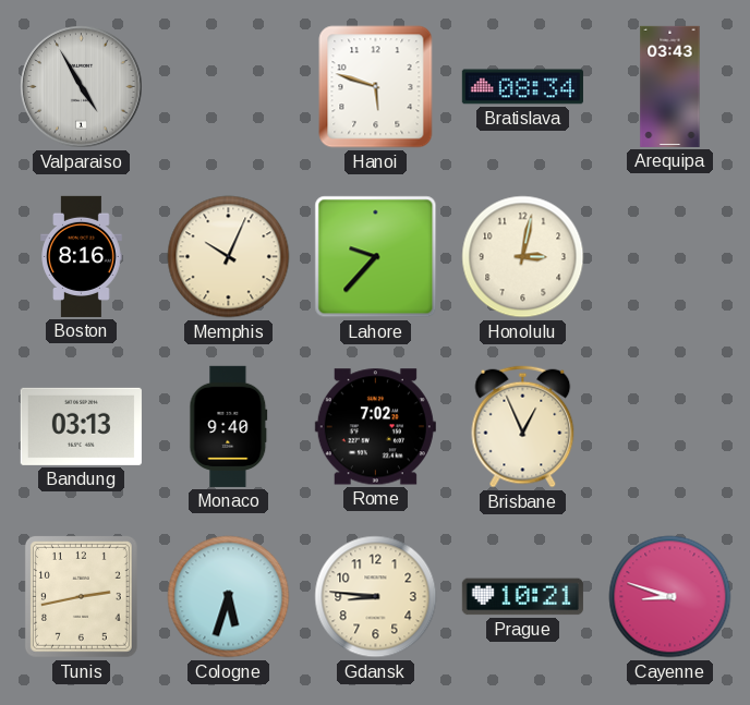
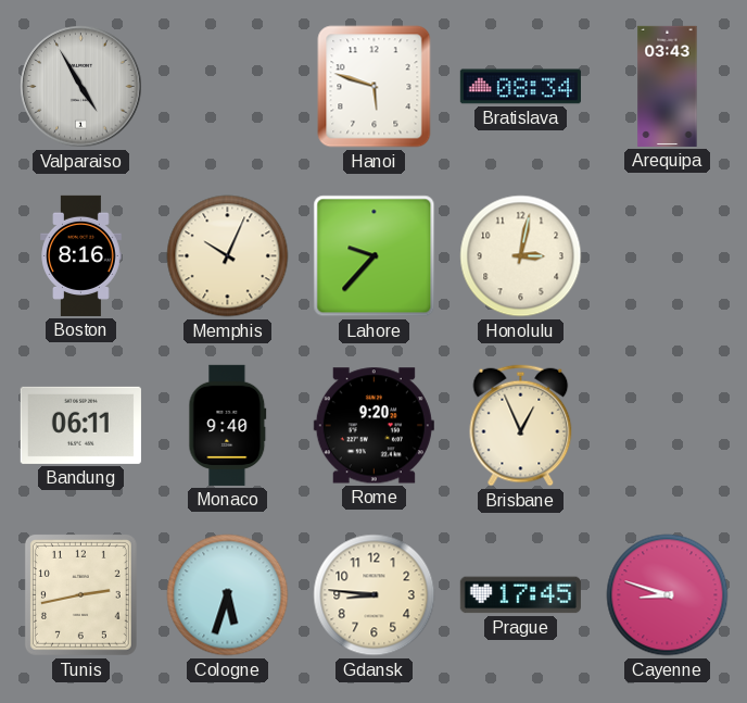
Bandung: 03:13 -> 06:11 (80, 425)
Rome: 7:02 -> 9:20 (373, 426)
Prague: 10:21 -> 17:45 (520, 595)
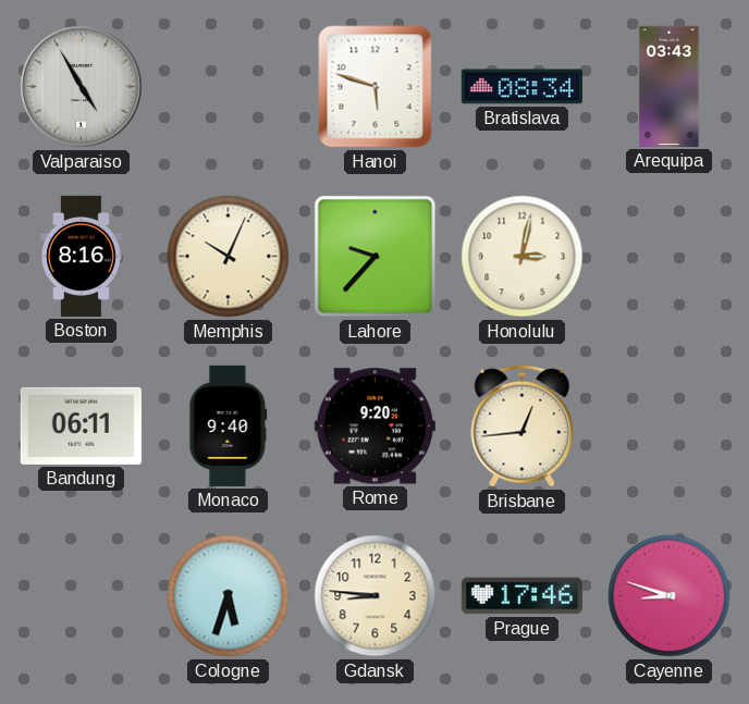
Brisbane: 12:56 -> 12:44 (523, 427)
Tunis: 2:43 -> none (80, 594)
Prague: 17:45 -> 17:46 (521, 596)
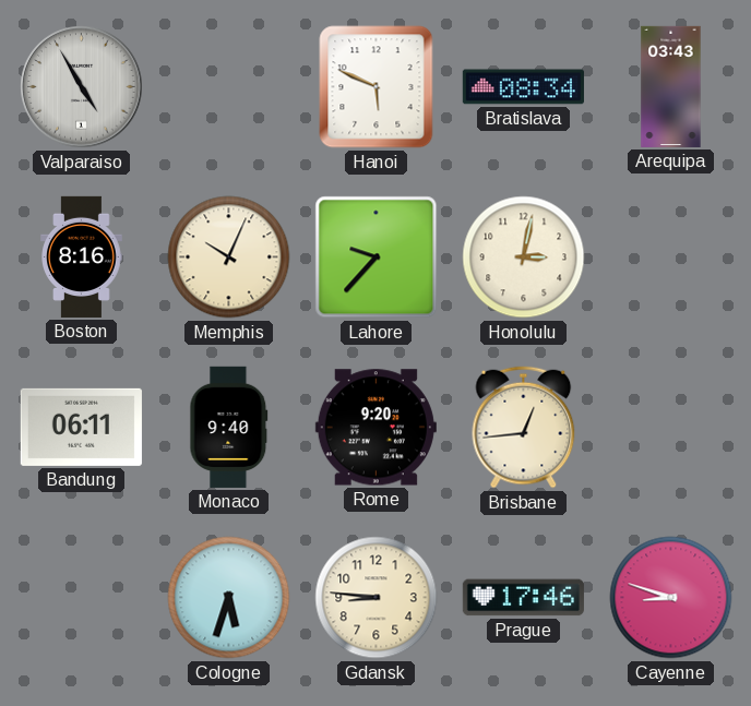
Hanoi: 5:48 -> 5:49 (377, 87)
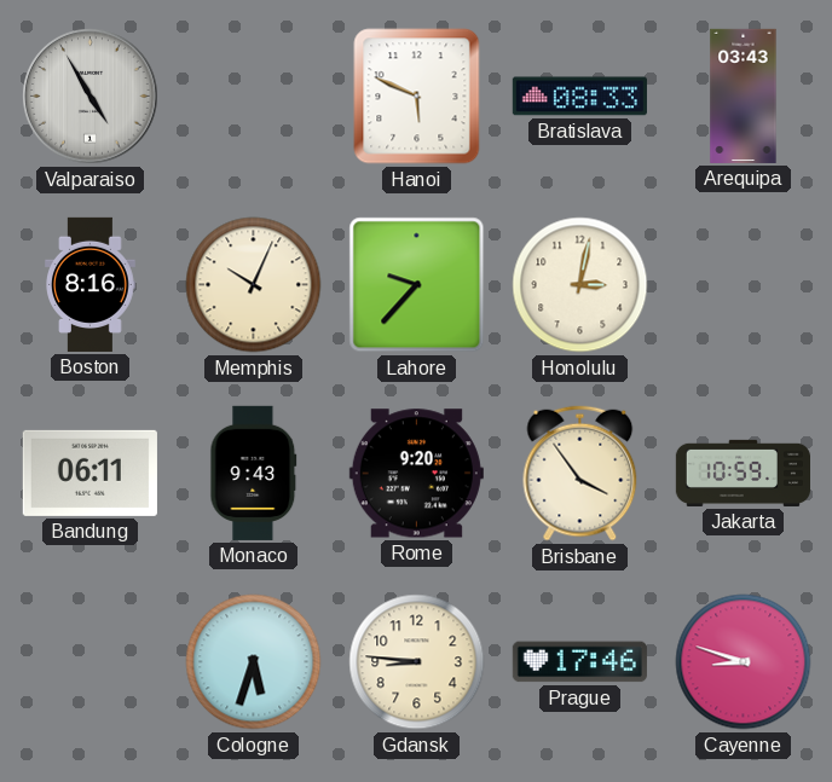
Bratislava: 08:34 -> 08:33 (579, 97)
Monaco: 9:40 -> 9:43 (254, 473)
Brisbane: 12:44 -> 3:54 (580, 474)
Jakarta: none -> 10:59 (743, 473)
